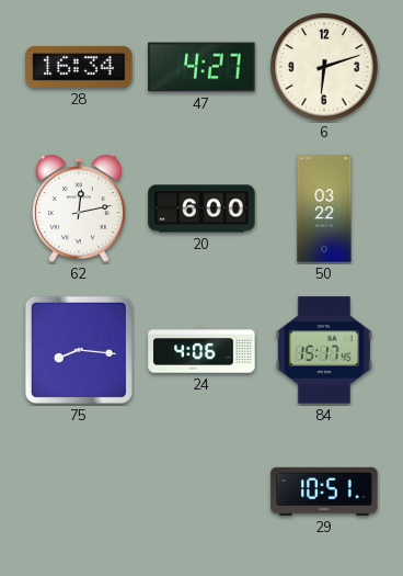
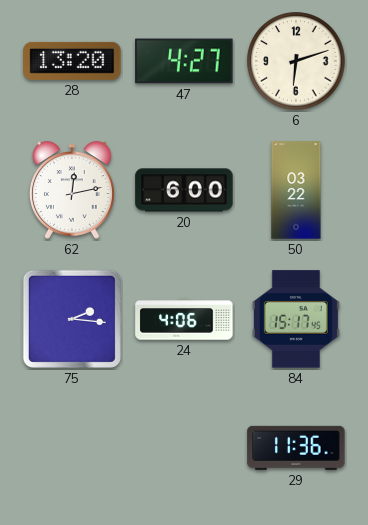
28: 16:34 -> 13:20 (72, 61)
75: 8:16 -> 2:16 (72, 319)
29: 10:51 -> 11:36 (296, 448)
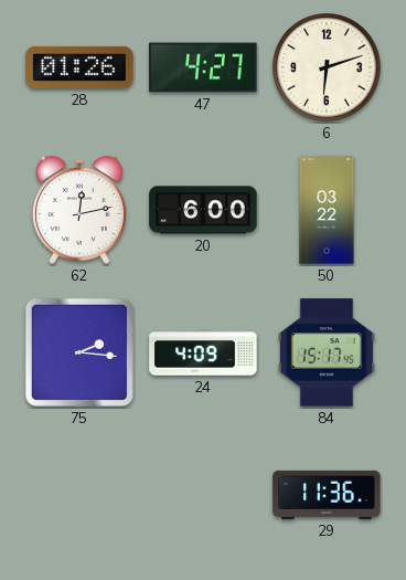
28: 13:20 -> 01:26 (79, 67)
24: 4:06 -> 4:09 (203, 352)
